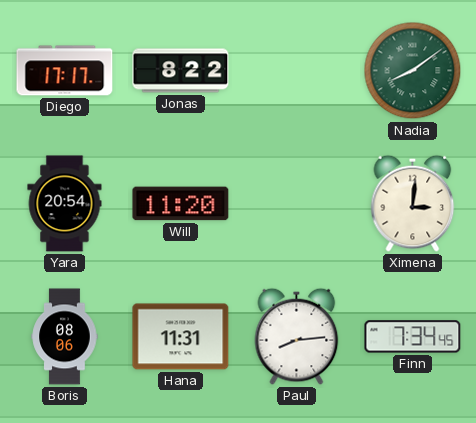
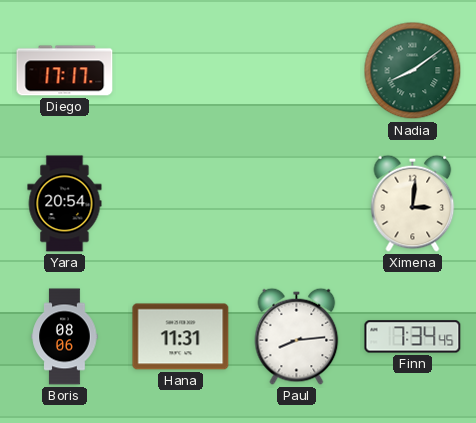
Jonas: 8:22 -> none (181, 71)
Will: 11:20 -> none (181, 204)
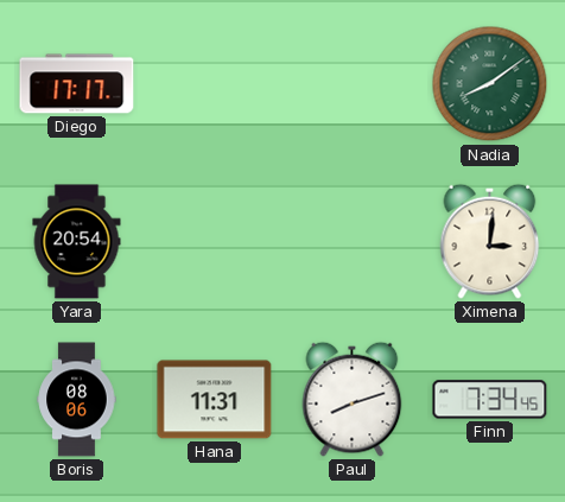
Paul: 8:14 -> 8:12 (353, 399)
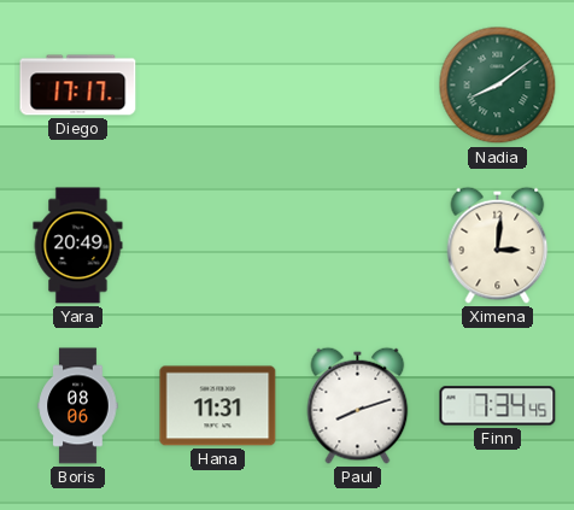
Yara: 20:54 -> 20:49 (78, 246)
